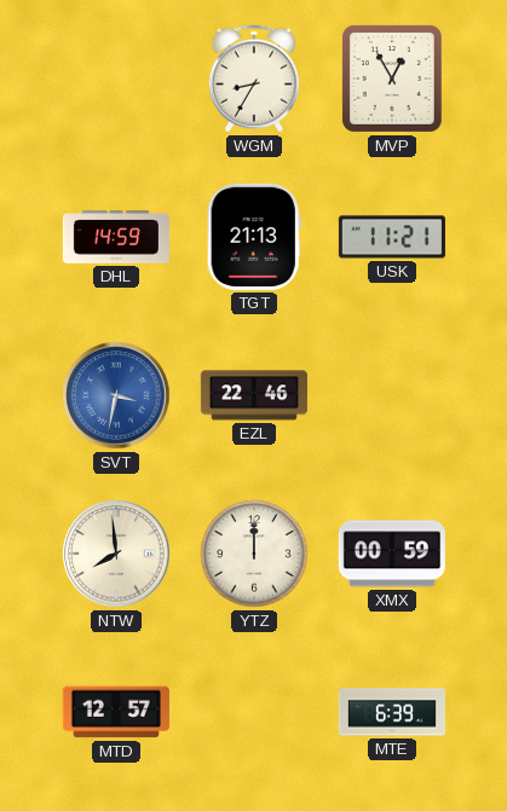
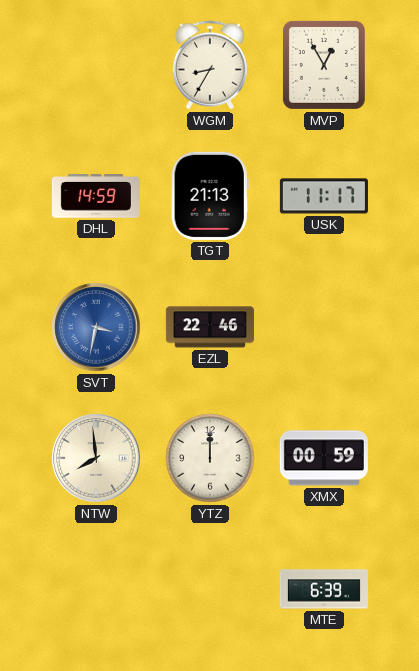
USK: 11:21 -> 11:17 (324, 196)
MTD: 12:57 -> none (116, 712)
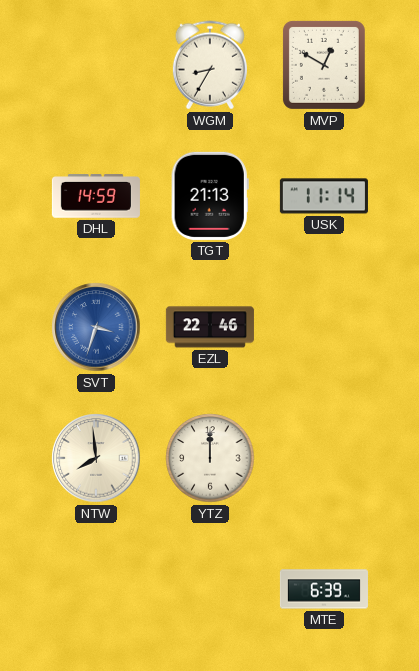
MVP: 12:55 -> 12:50 (324, 65)
USK: 11:17 -> 11:14 (324, 196)
SVT: 3:32 -> 3:33 (96, 327)
XMX: 00:59 -> none (324, 458)
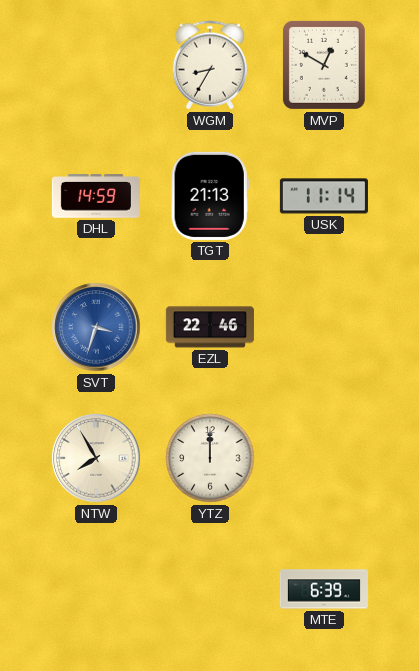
NTW: 7:59 -> 7:55 (96, 458)
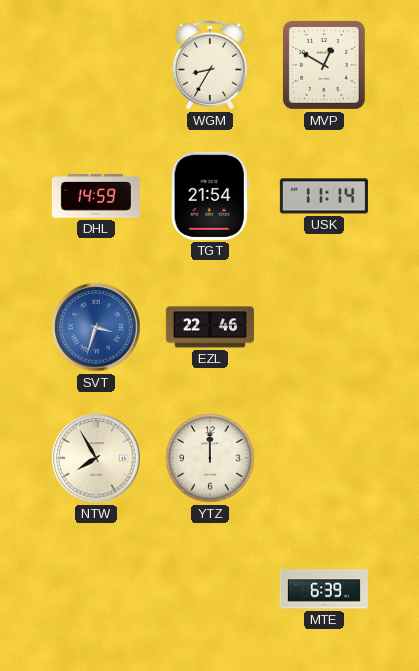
TGT: 21:13 -> 21:54 (210, 196)
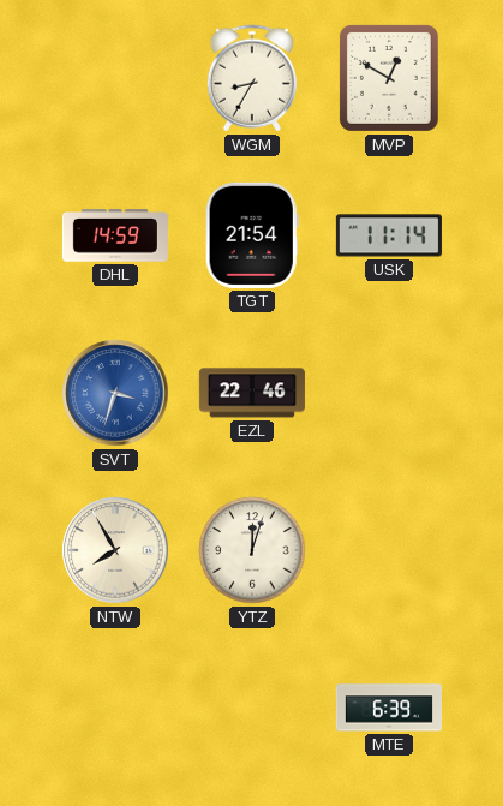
YTZ: 12:00 -> 12:03 (252, 550)
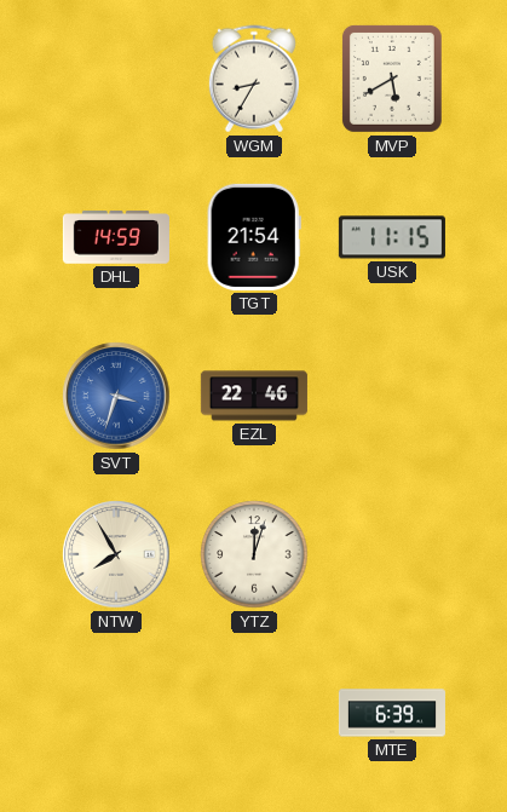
MVP: 12:50 -> 5:40 (392, 79)
USK: 11:14 -> 11:15 (392, 237)
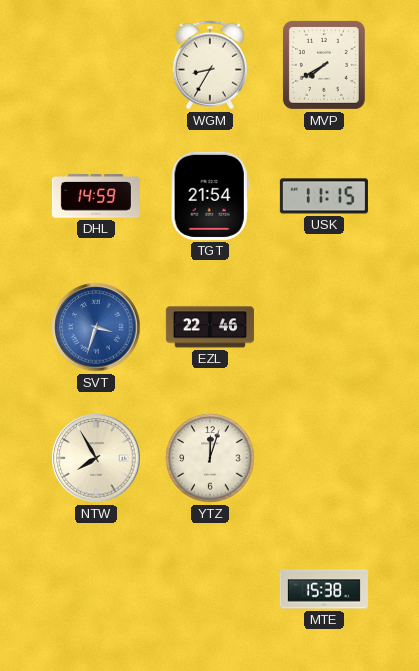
MVP: 5:40 -> 7:40 (324, 65)
MTE: 6:39 -> 15:38 (324, 589)
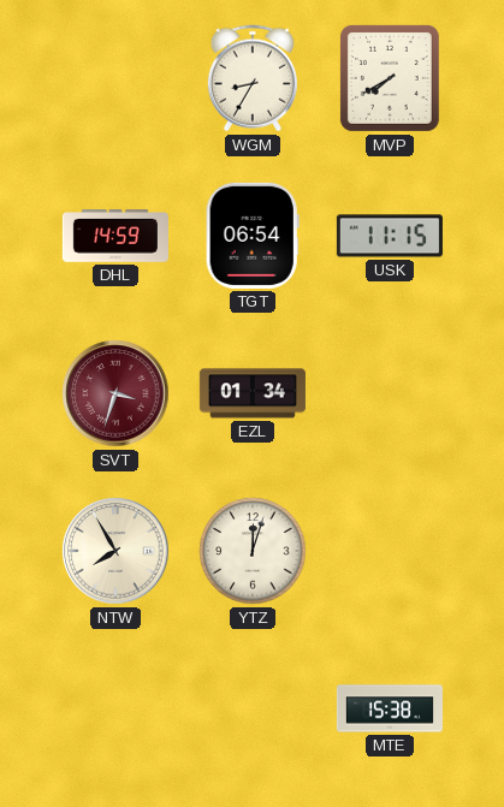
TGT: 21:54 -> 06:54 (253, 236)
SVT dial: blue -> burgundy (115, 393)
EZL: 22:46 -> 01:34 (253, 393)
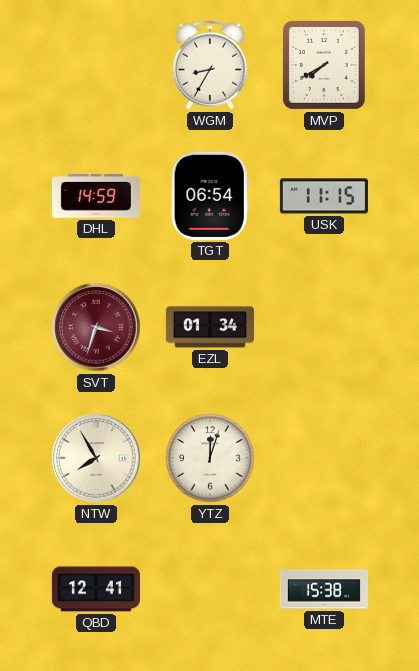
QBD: none -> 12:41 (96, 589)
